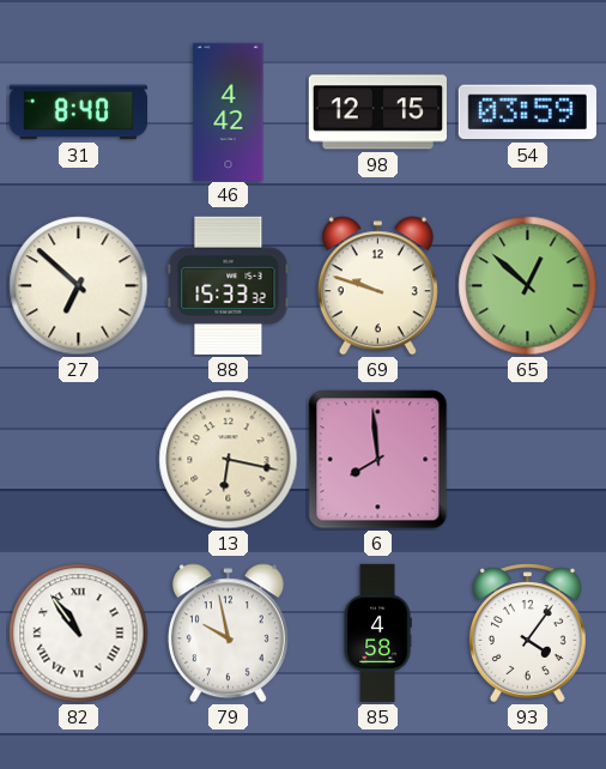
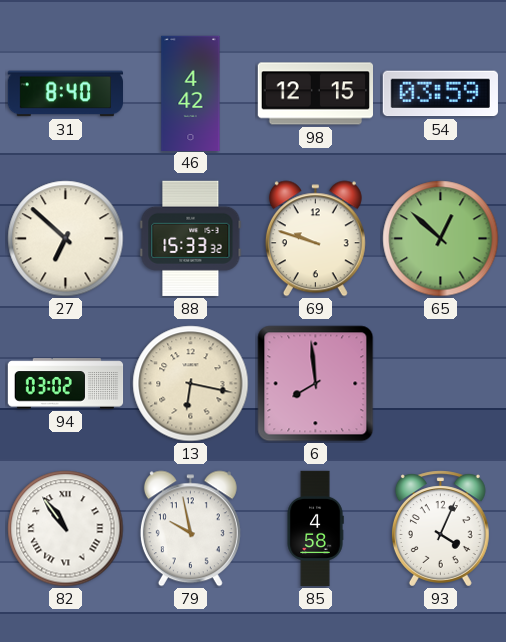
94: none -> 03:02 (66, 384)
93: 4:06 -> 4:04 (440, 529)
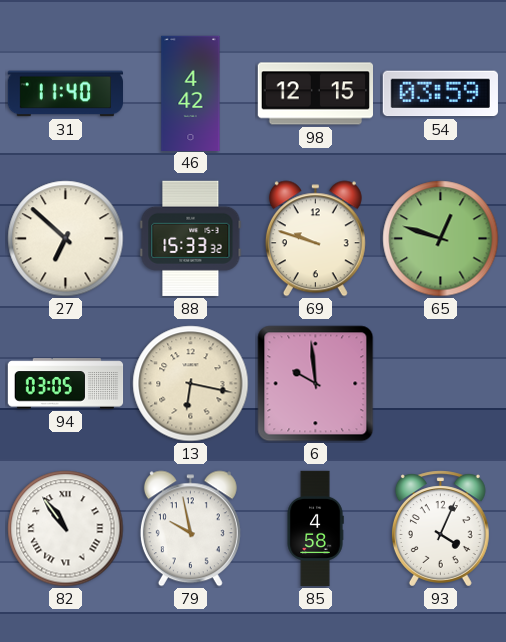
31: 8:40 -> 11:40 (65, 94)
65: 12:52 -> 12:48 (441, 239)
94: 03:02 -> 03:05 (66, 384)
6: 7:59 -> 9:59 (316, 384)
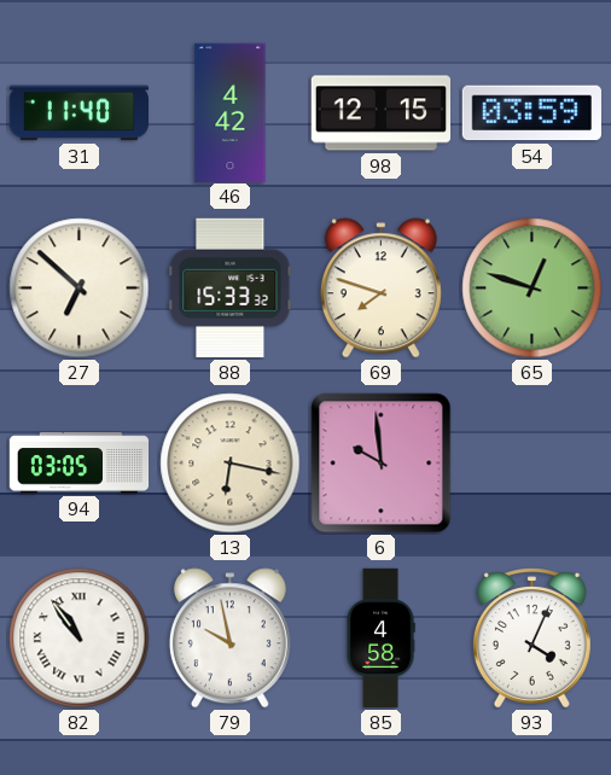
69: 9:48 -> 7:48 (380, 289)
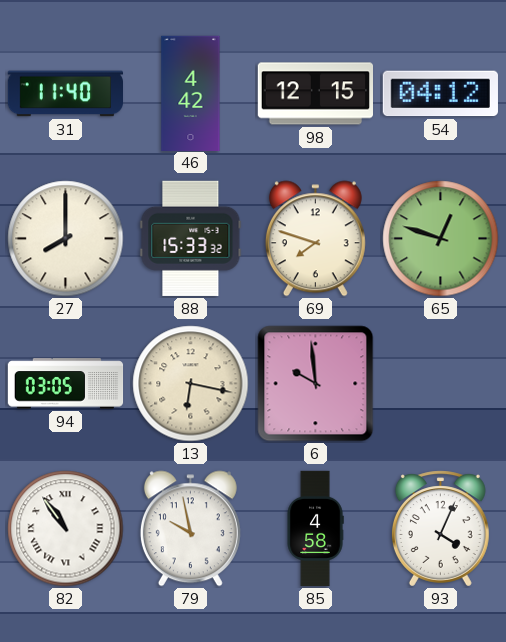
54: 03:59 -> 04:12 (440, 94)
27: 6:52 -> 8:00 (66, 239)
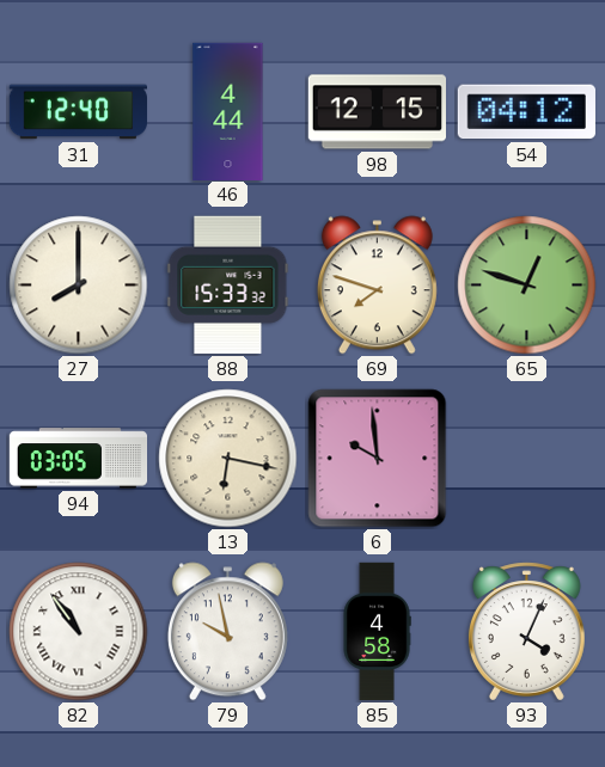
31: 11:40 -> 12:40 (78, 112)
46: 4:42 -> 4:44 (228, 111)
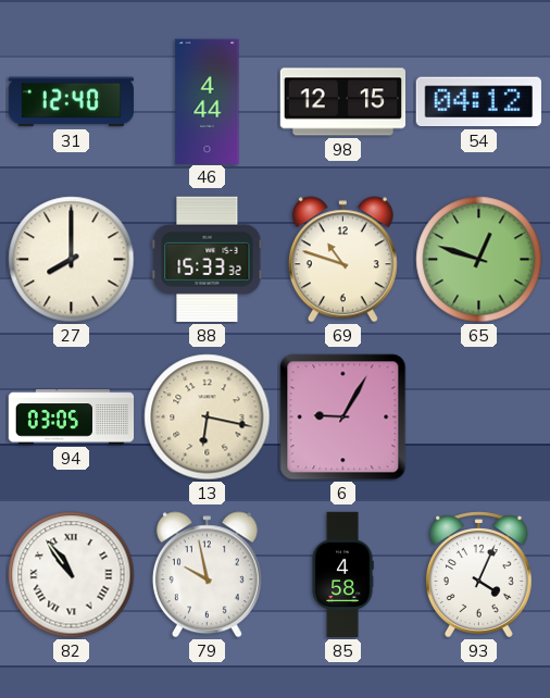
69: 7:48 -> 10:48 (342, 260)
6: 9:59 -> 9:05 (343, 417)
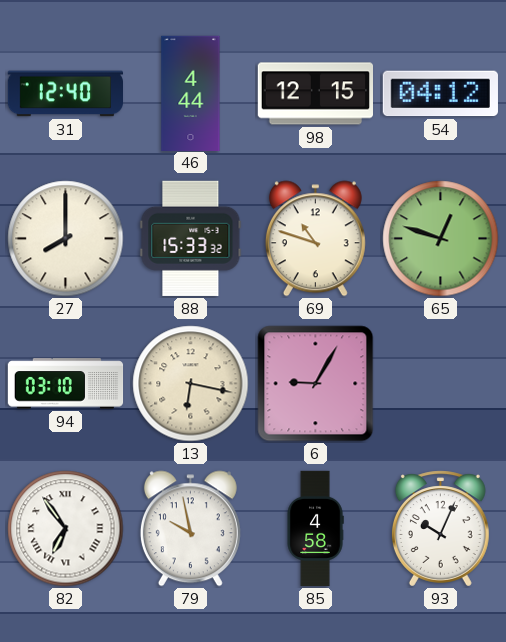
94: 03:05 -> 03:10 (66, 384)
82: 10:54 -> 6:54 (66, 529)
93: 4:04 -> 10:04 (440, 529)
